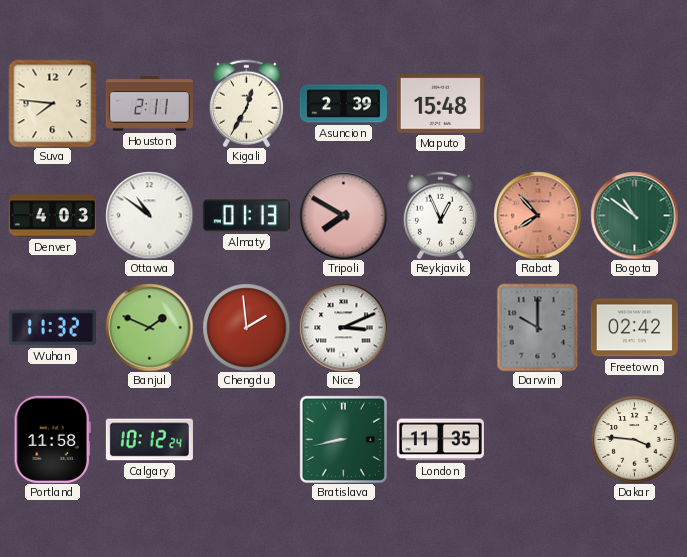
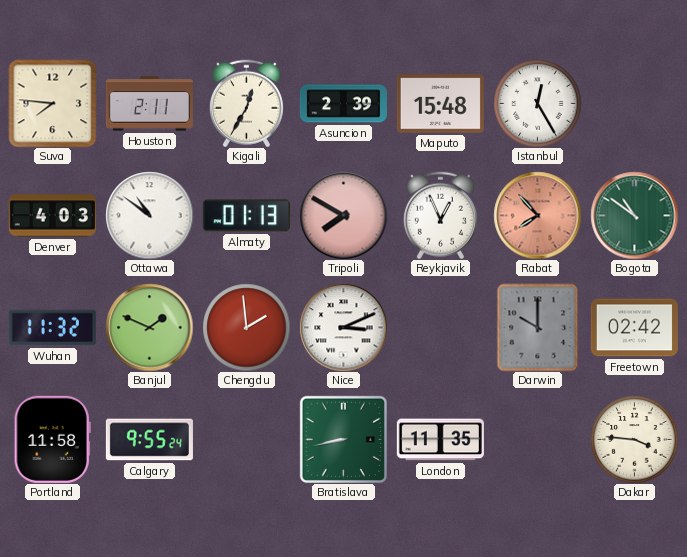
Istanbul: none -> 12:25 (537, 103)
Calgary: 10:12 -> 9:55 (149, 440)
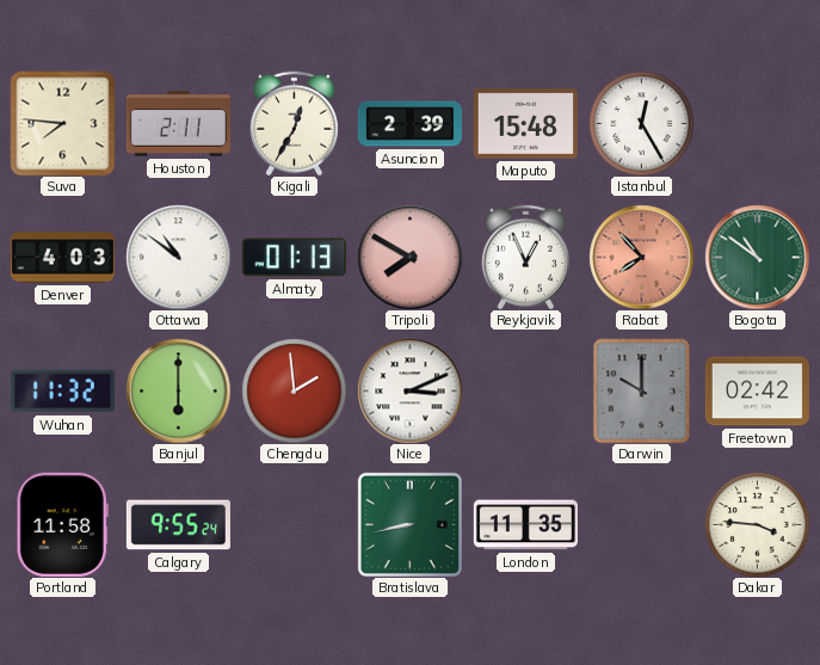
Banjul: 1:49 -> 6:00 (178, 390)
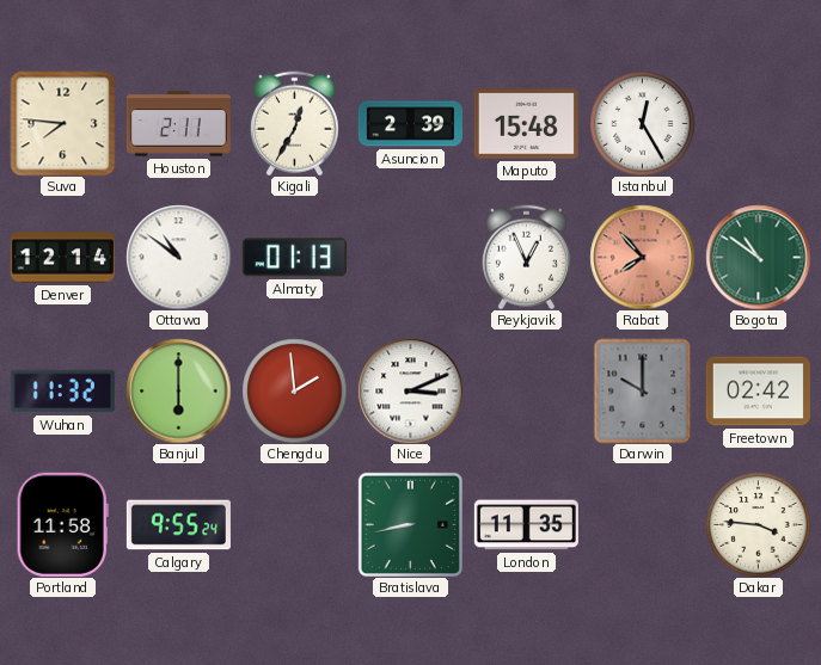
Denver: 4:03 -> 12:14 (62, 258)
Tripoli: 7:50 -> none (409, 257)
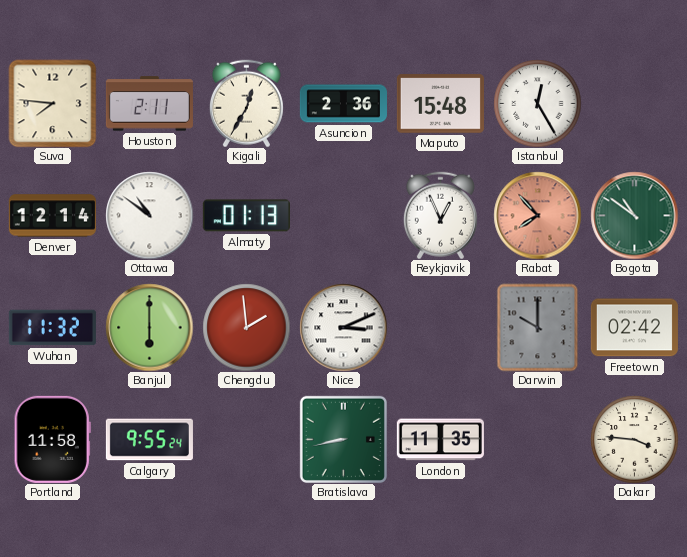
Asuncion: 2:39 -> 2:36 (343, 104)
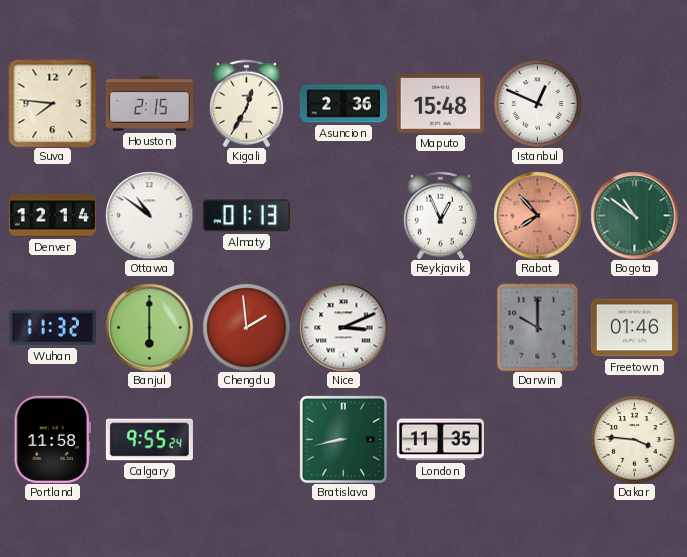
Houston: 2:11 -> 2:15 (149, 104)
Istanbul: 12:25 -> 12:49 (537, 103)
Freetown: 02:42 -> 01:46 (634, 328)
